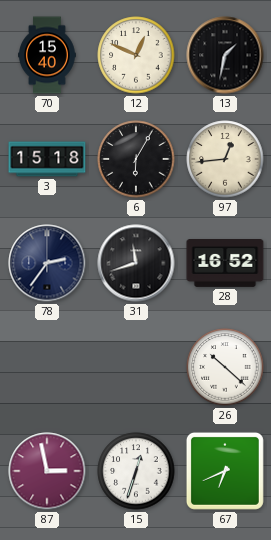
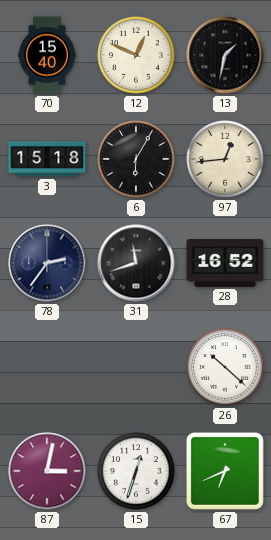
87: 2:58 -> 3:02 (47, 471)
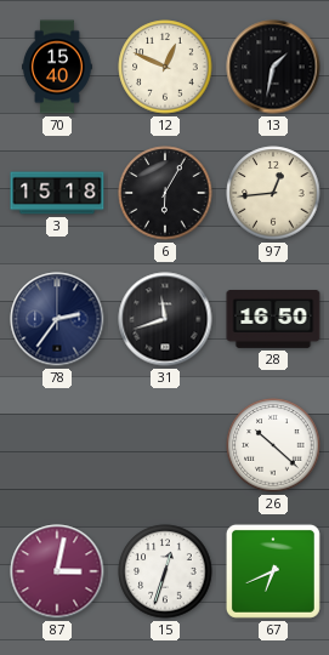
28: 16:52 -> 16:50 (273, 320)
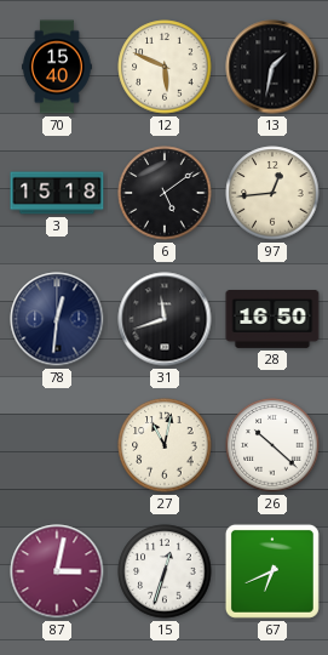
12: 12:49 -> 5:49 (165, 67)
6: 6:05 -> 5:09 (165, 193)
78: 2:36 -> 12:31 (57, 319)
27: none -> 11:02 (165, 445)
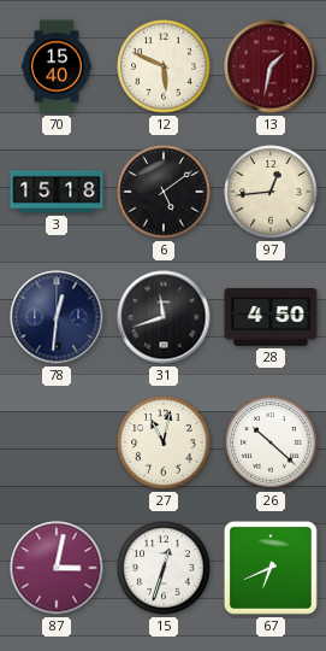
13 dial: black -> burgundy (271, 66)
28: 16:50 -> 4:50 (271, 318)
